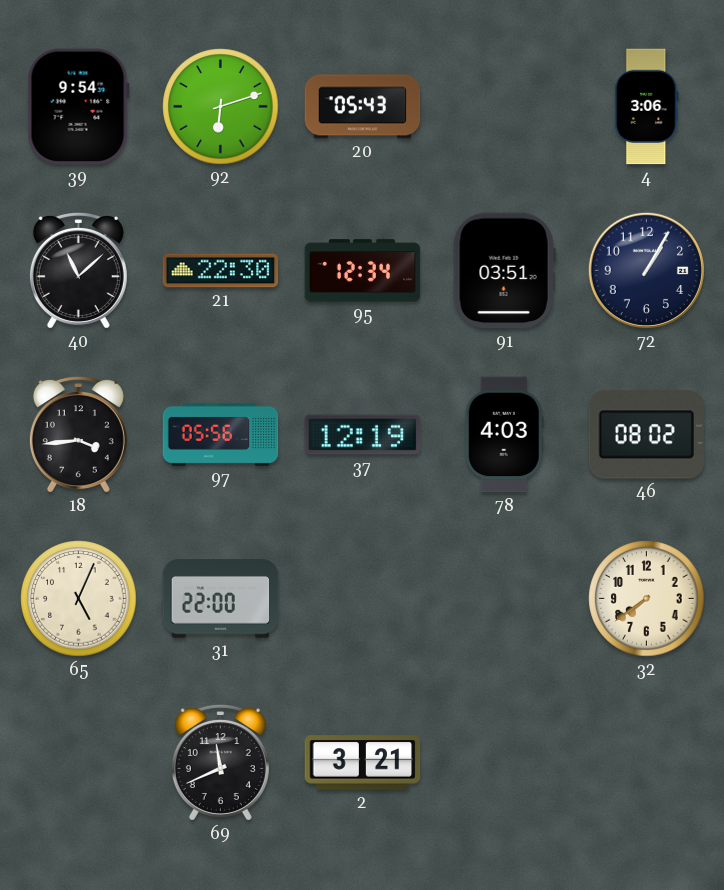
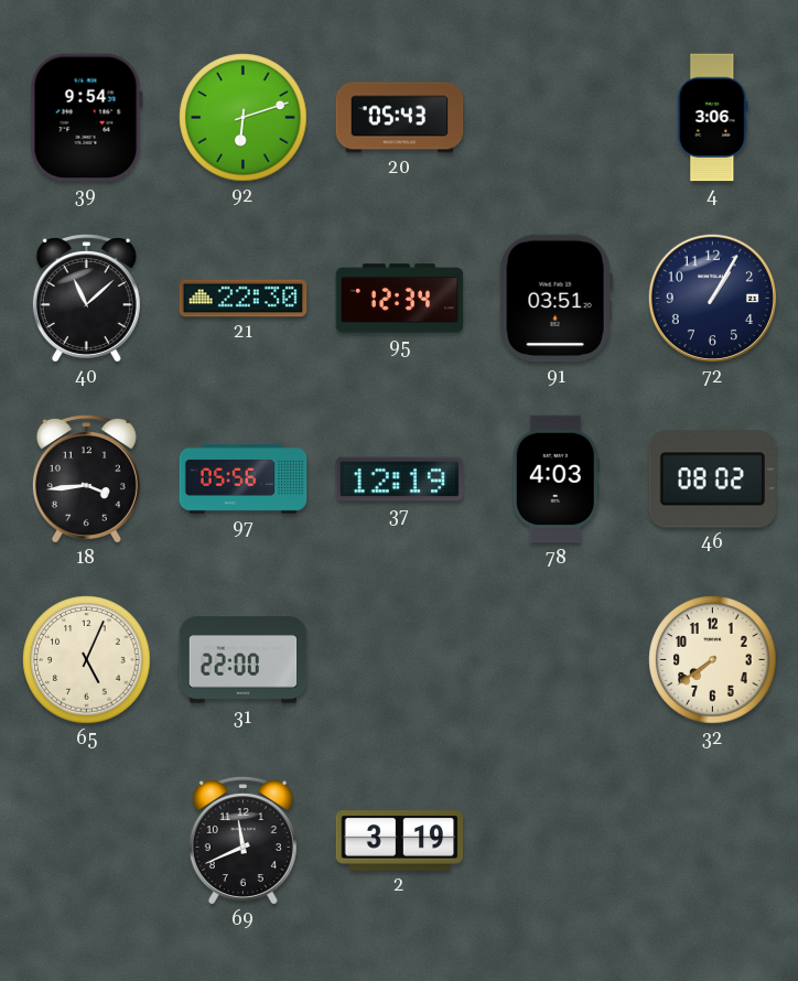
2: 3:21 -> 3:19 (400, 841)
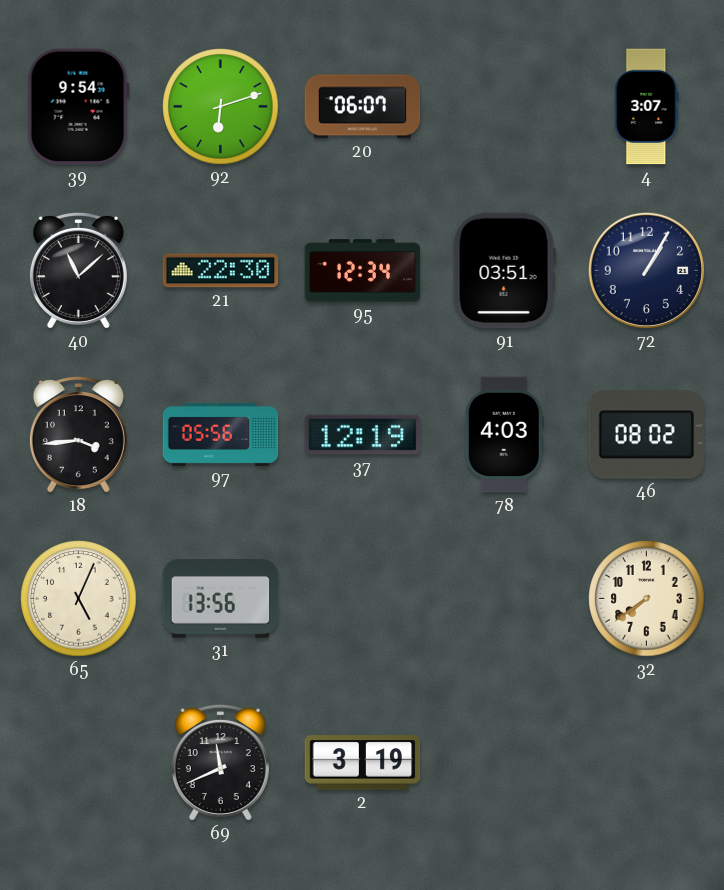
20: 05:43 -> 06:07 (363, 107)
4: 3:06 -> 3:07 (647, 107)
31: 22:00 -> 13:56 (221, 599)
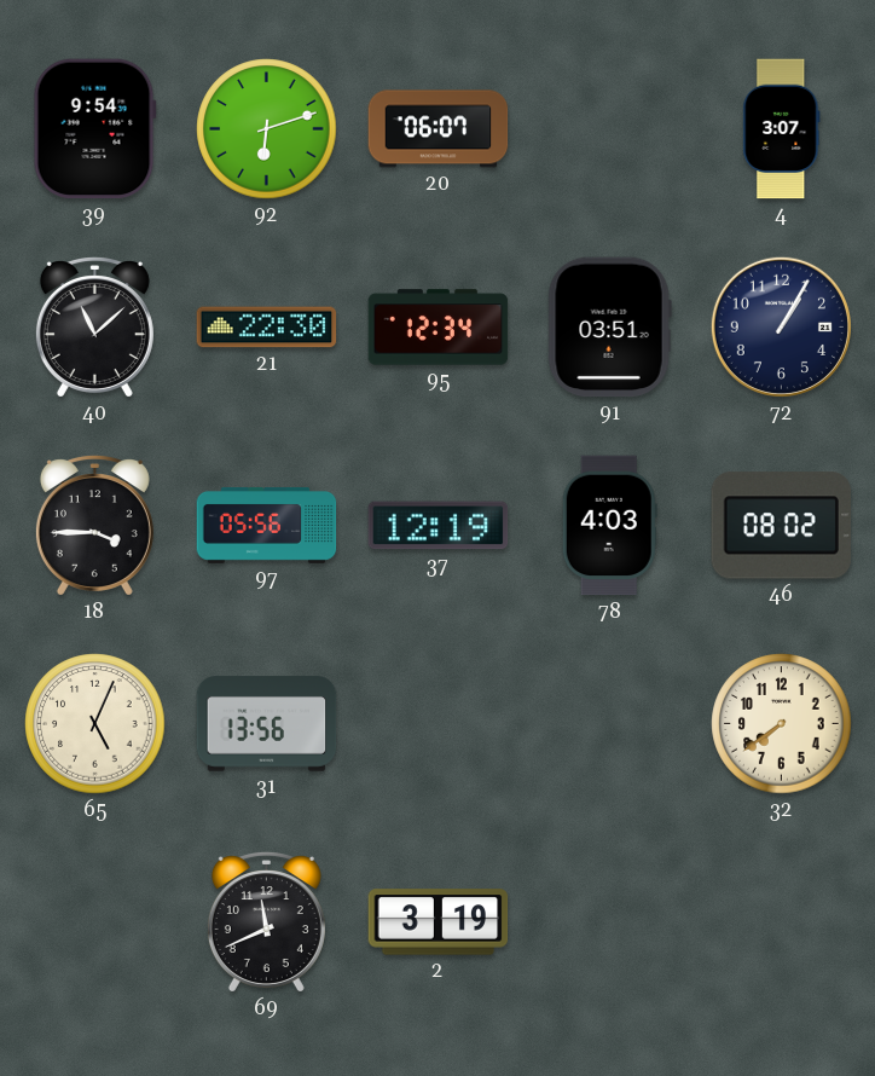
18: 3:44 -> 3:45 (94, 526)
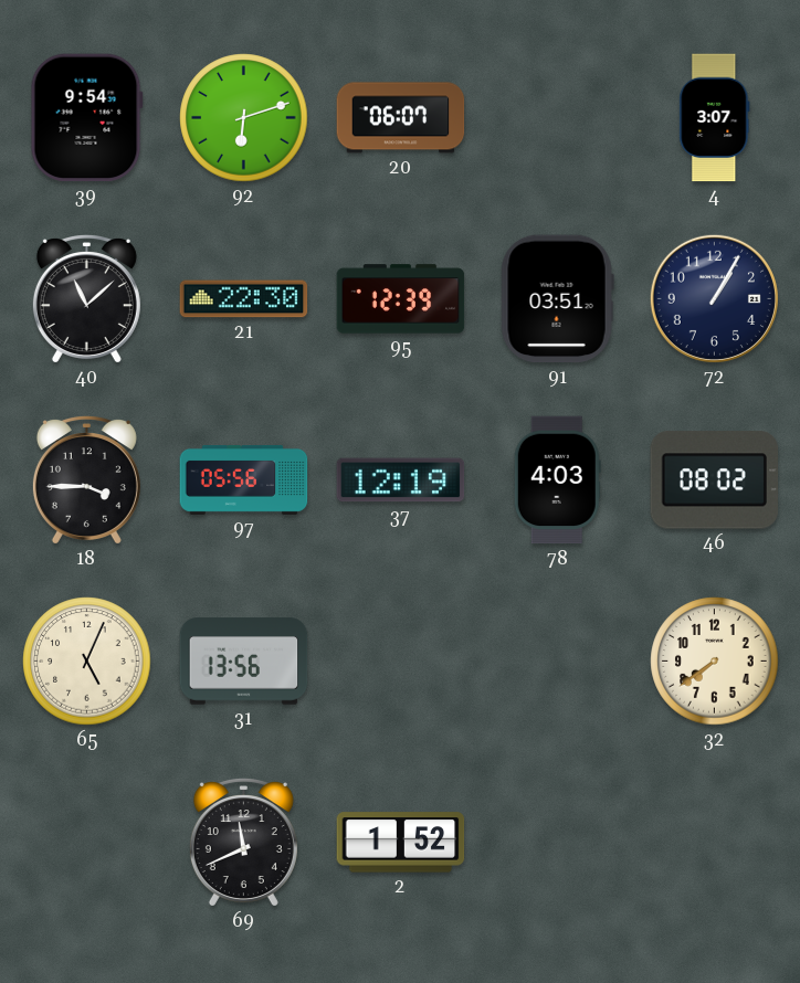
95: 12:34 -> 12:39 (401, 299)
2: 3:19 -> 1:52 (401, 843)
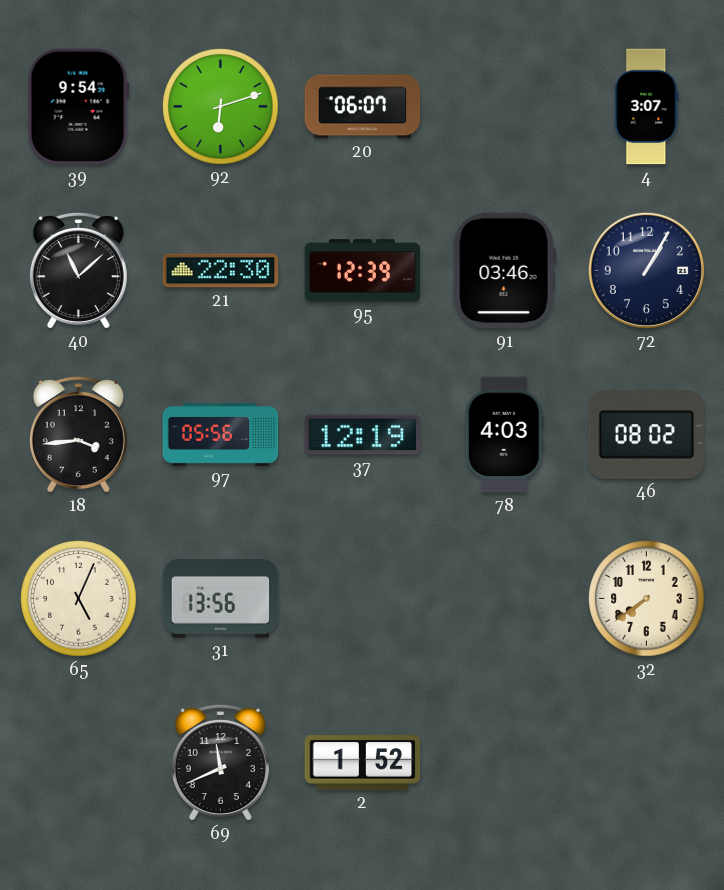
91: 03:51 -> 03:46 (504, 271)
18: 3:45 -> 3:44 (78, 435)
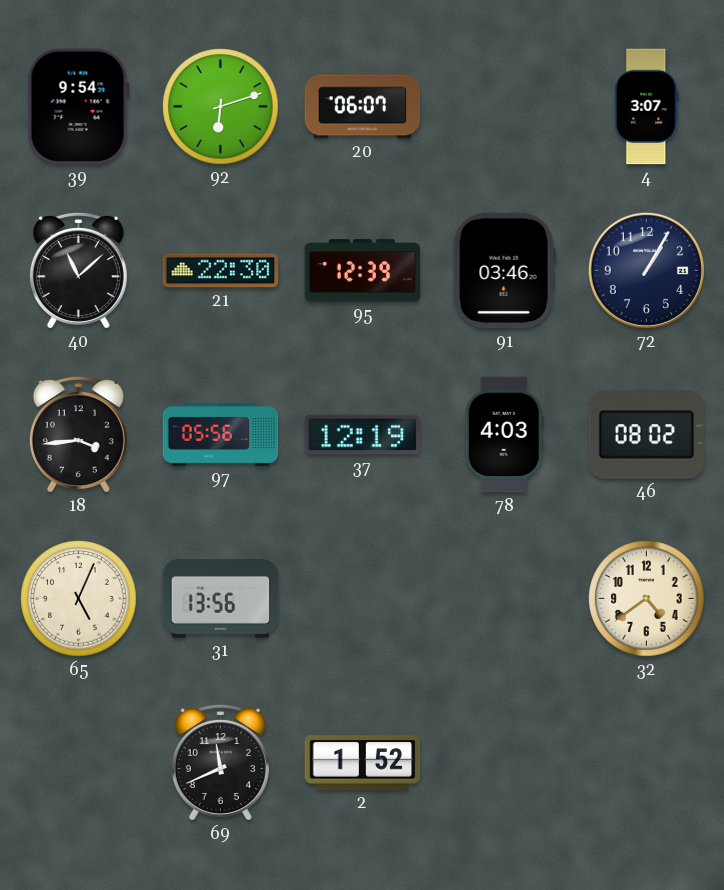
32: 7:39 -> 4:39 (647, 599)
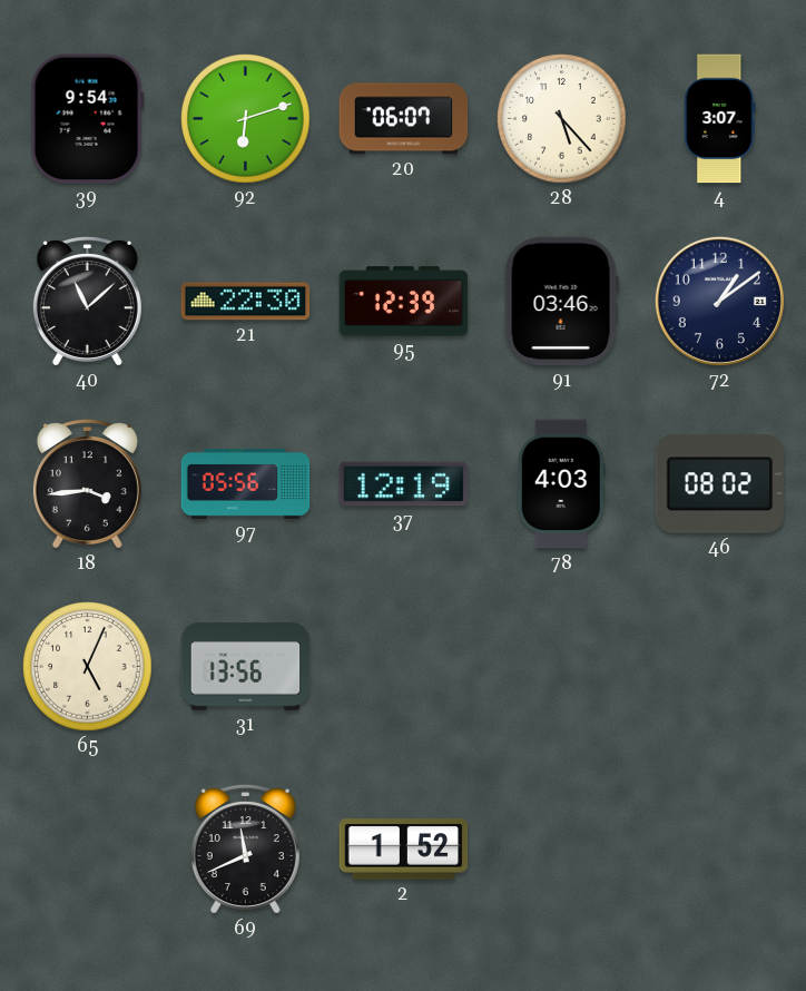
28: none -> 5:23 (562, 119)
72: 1:05 -> 1:09 (719, 301)
32: 4:39 -> none (647, 599)
